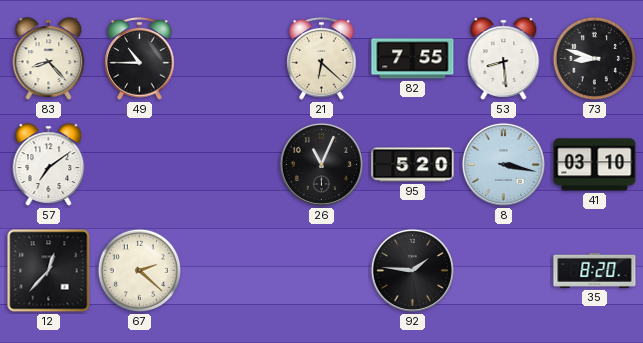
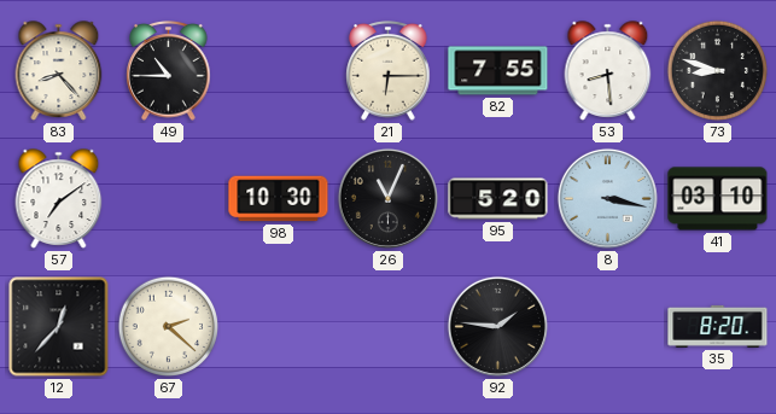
21: 6:22 -> 6:15 (389, 71)
98: none -> 10:30 (279, 199)
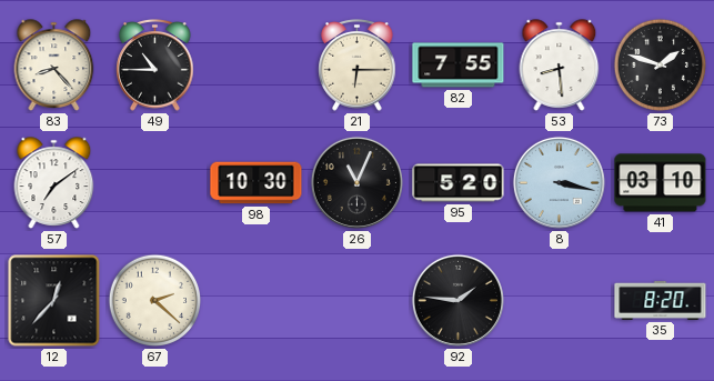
73: 8:48 -> 1:48 (661, 66)
